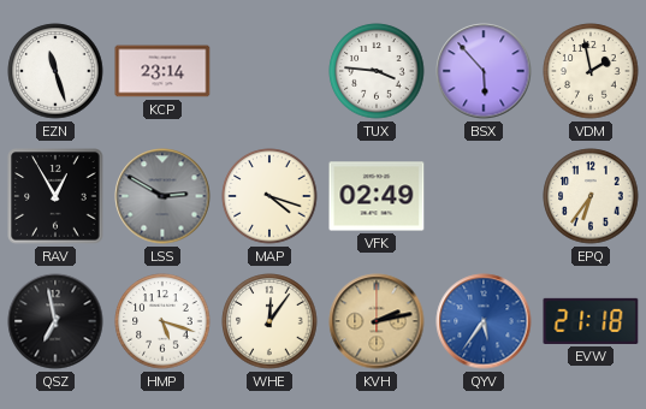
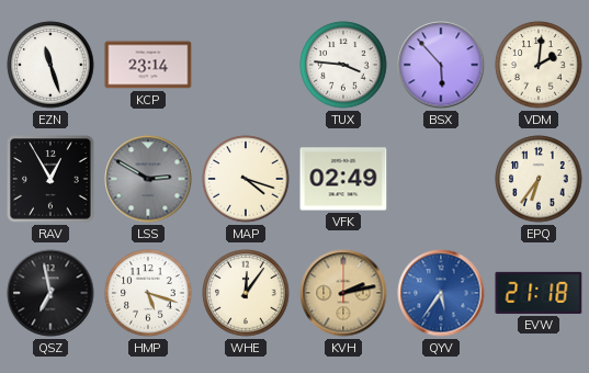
VDM: 1:58 -> 2:01 (539, 65)
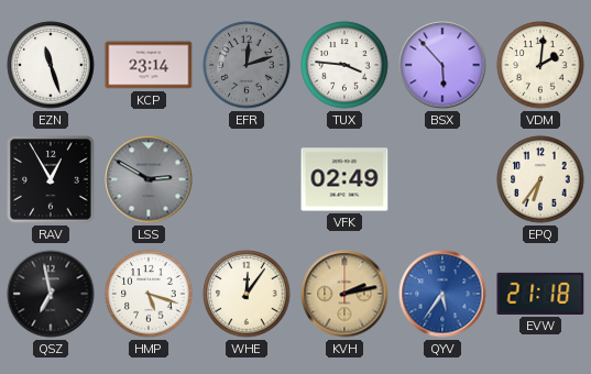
EFR: none -> 12:12 (247, 65)
MAP: 4:18 -> none (246, 179)
